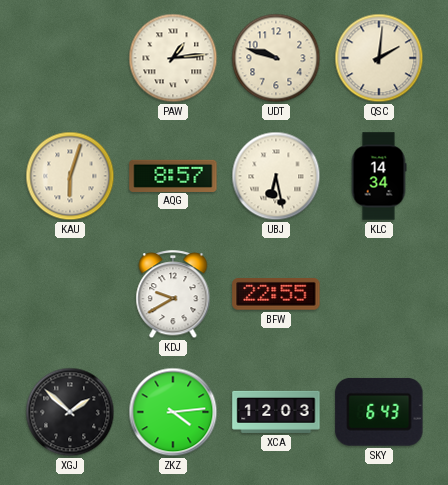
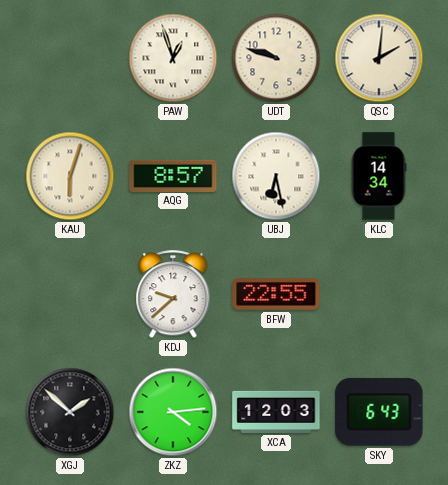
PAW: 1:14 -> 12:57 (173, 58)
KDJ: 9:40 -> 9:38 (173, 295)
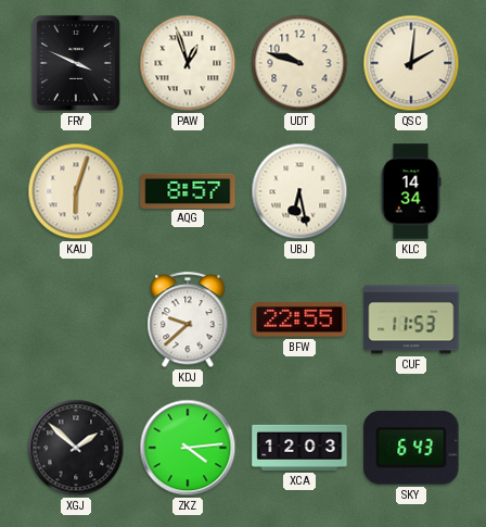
FRY: none -> 3:49 (76, 63)
CUF: none -> 11:53 (411, 319)
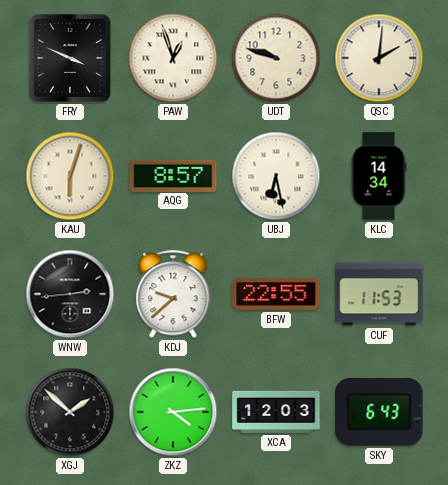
WNW: none -> 2:44 (70, 294)
